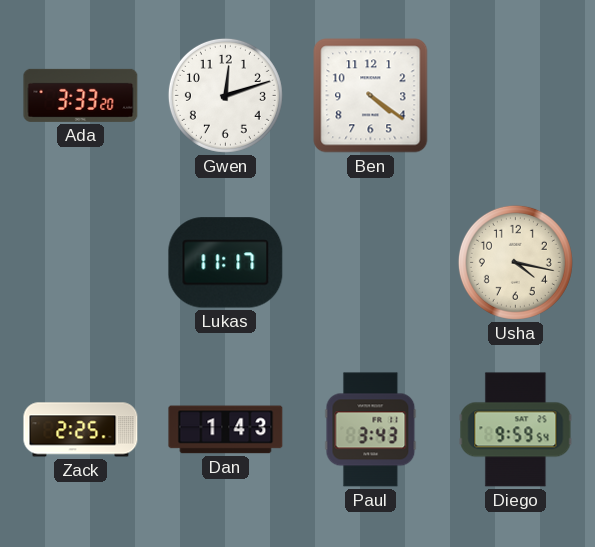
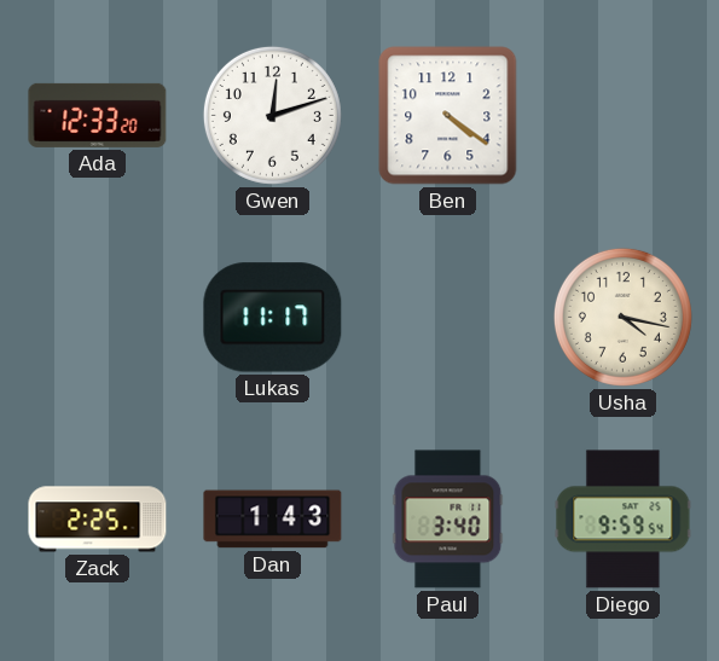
Ada: 3:33 -> 12:33 (98, 115)
Paul: 3:43 -> 3:40 (448, 520)
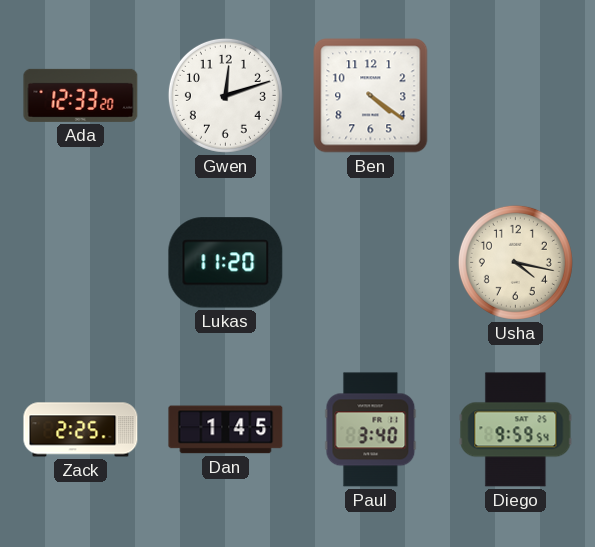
Lukas: 11:17 -> 11:20 (226, 263)
Dan: 1:43 -> 1:45 (226, 430)
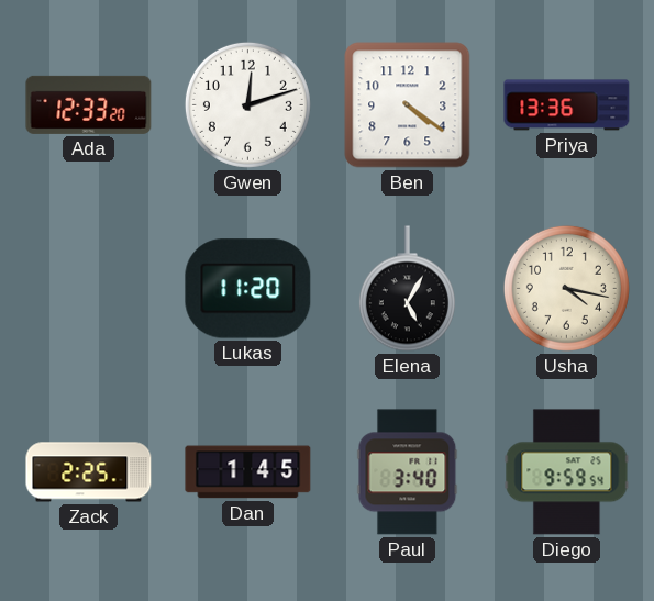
Priya: none -> 13:36 (567, 105)
Elena: none -> 5:05 (407, 289)
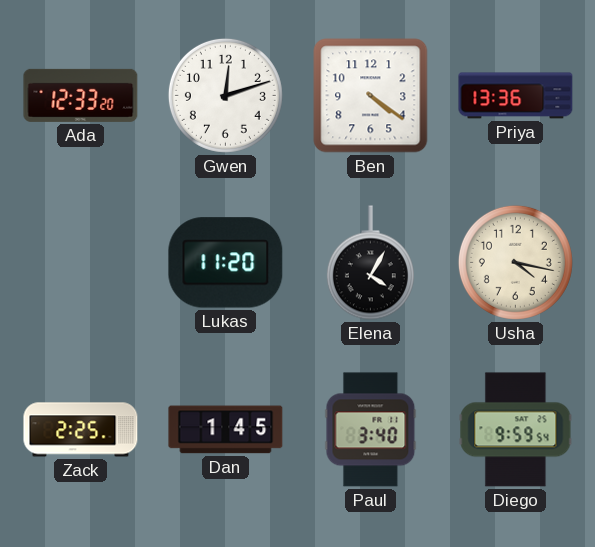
Elena: 5:05 -> 4:05 (370, 263)
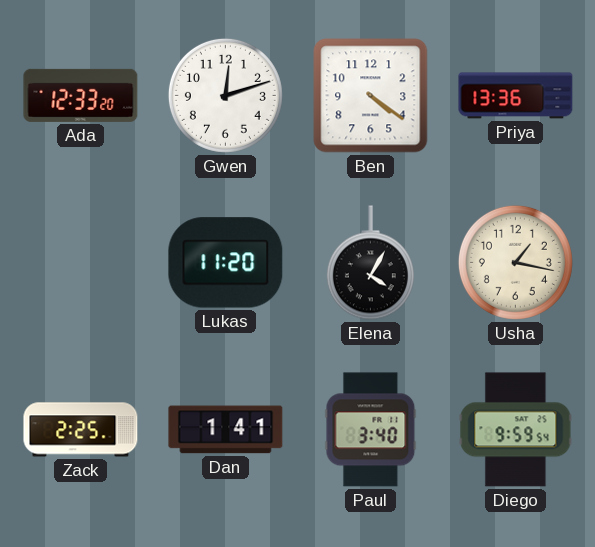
Usha: 4:17 -> 1:17 (515, 262)
Dan: 1:45 -> 1:41 (226, 430)
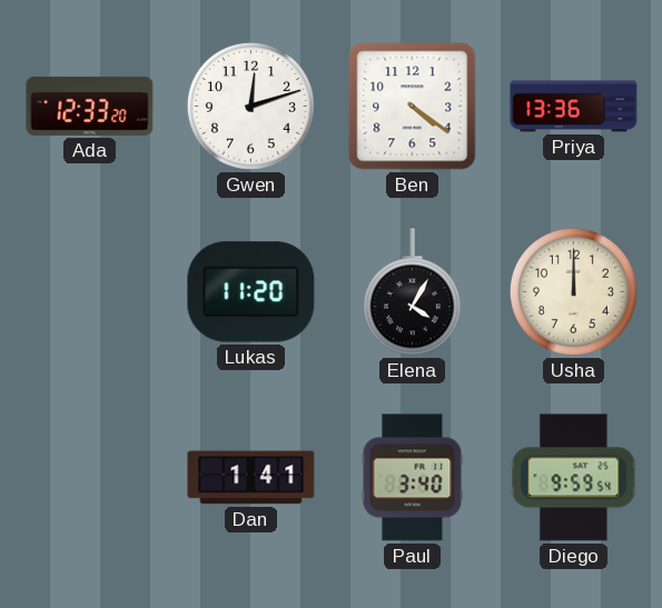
Usha: 1:17 -> 12:00 (573, 291)
Zack: 2:25 -> none (81, 430)
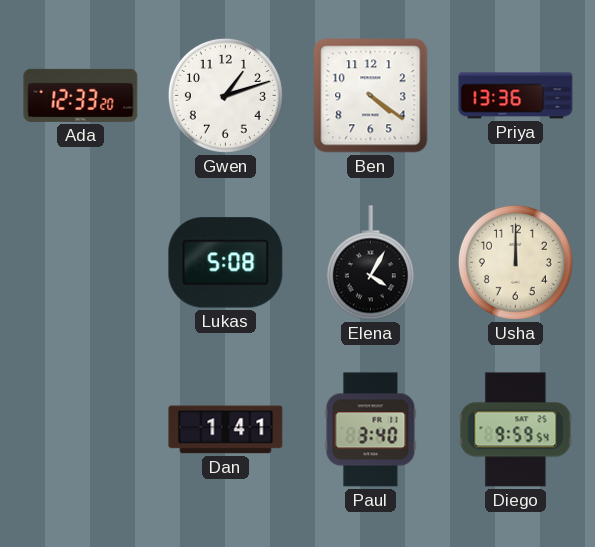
Gwen: 12:12 -> 1:12 (225, 95)
Lukas: 11:20 -> 5:08 (226, 263)
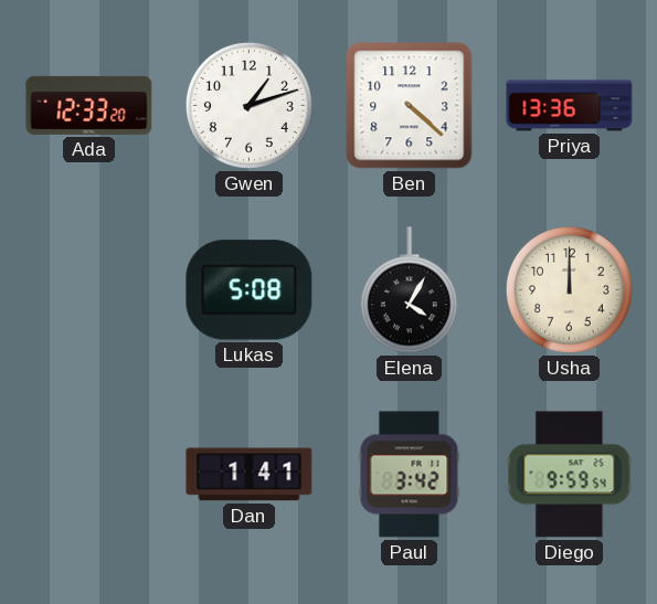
Ben: 4:21 -> 4:22 (410, 106)
Paul: 3:40 -> 3:42 (410, 475)
